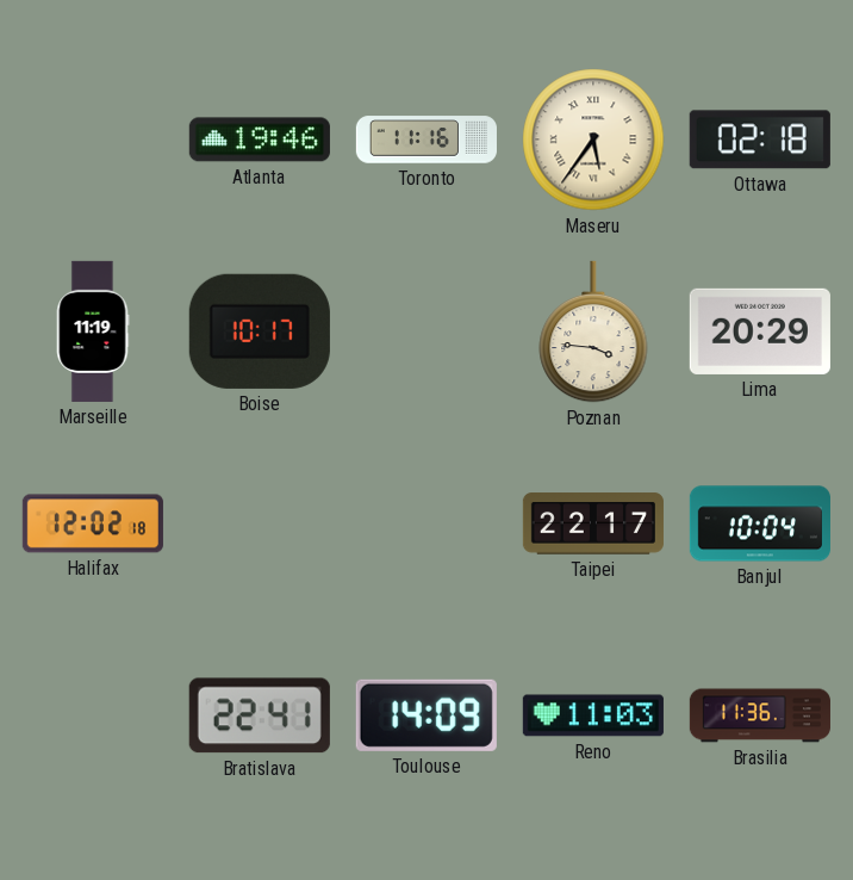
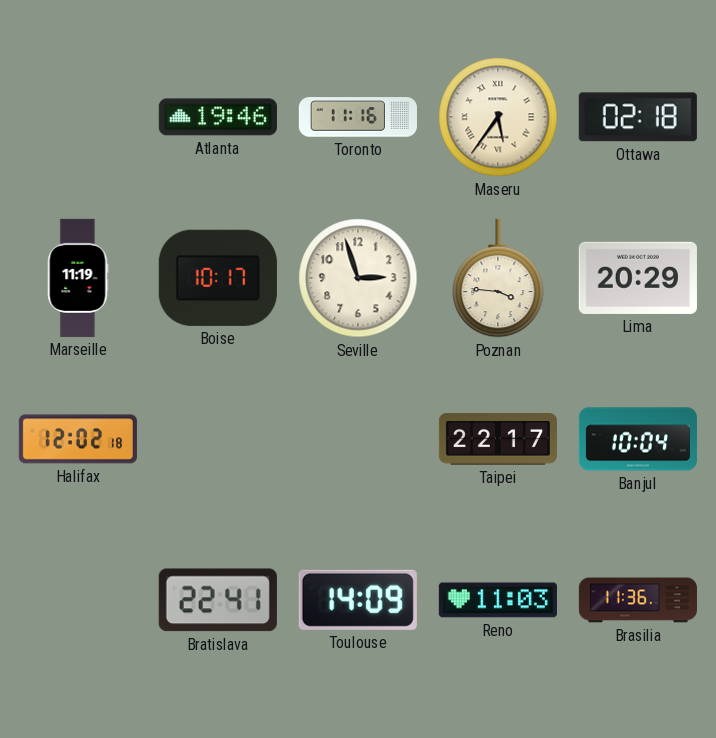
Seville: none -> 2:57 (358, 278)
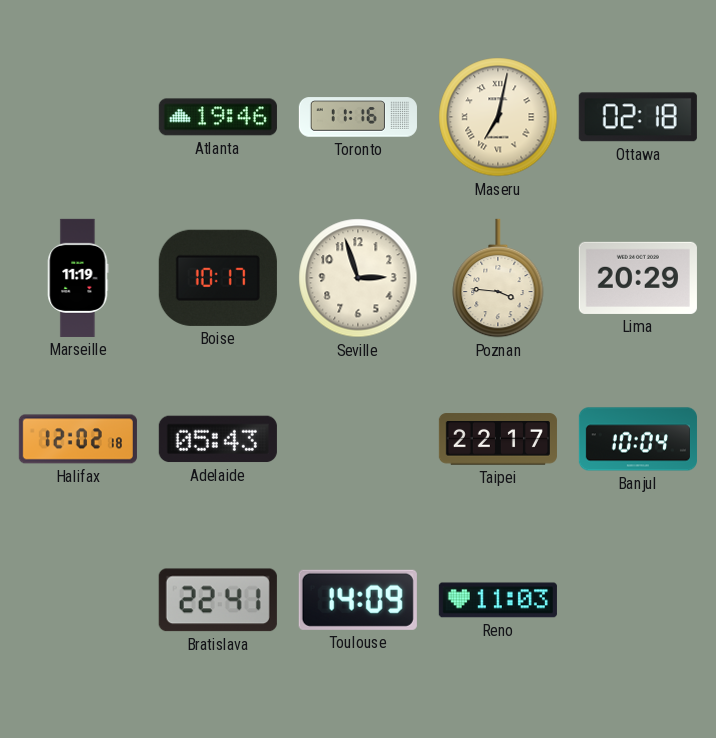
Maseru: 5:36 -> 7:02 (498, 117)
Adelaide: none -> 05:43 (218, 439)
Brasilia: 11:36 -> none (638, 600)
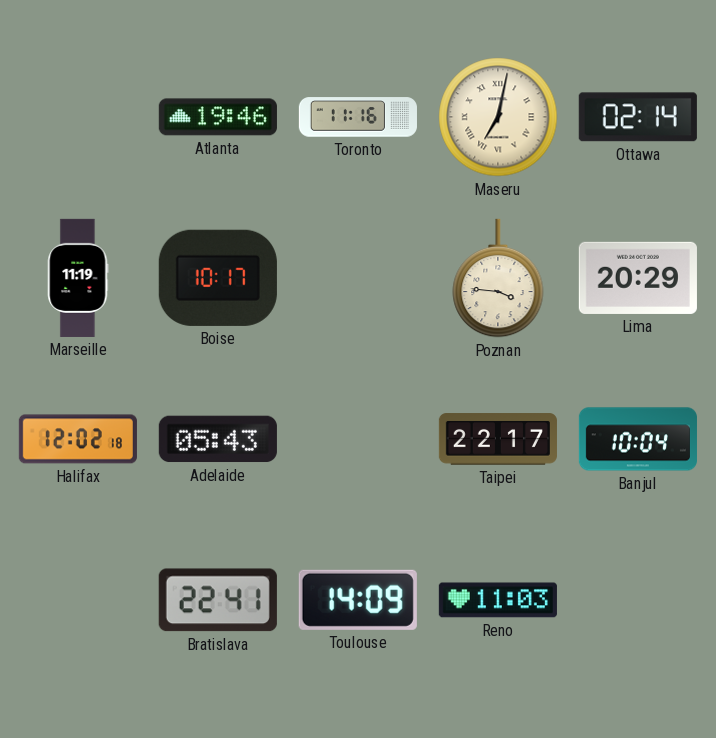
Ottawa: 02:18 -> 02:14 (638, 117)
Seville: 2:57 -> none (358, 278)
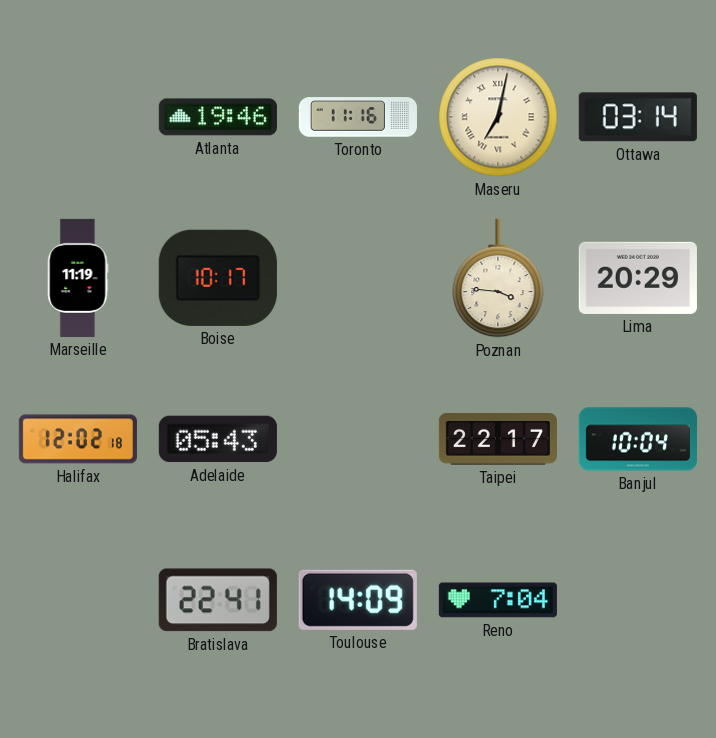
Ottawa: 02:14 -> 03:14 (638, 117)
Reno: 11:03 -> 7:04 (498, 600)
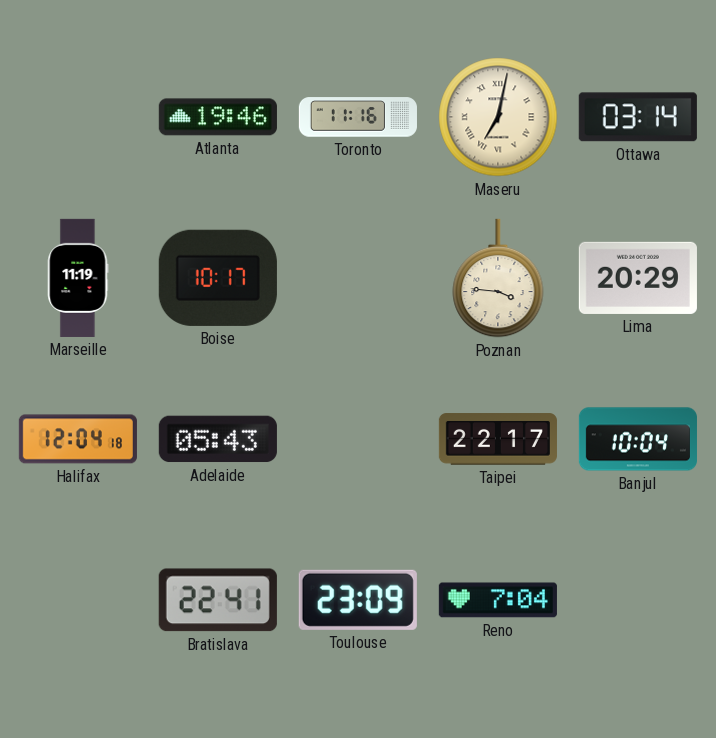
Halifax: 12:02 -> 12:04 (78, 439)
Toulouse: 14:09 -> 23:09 (358, 600)
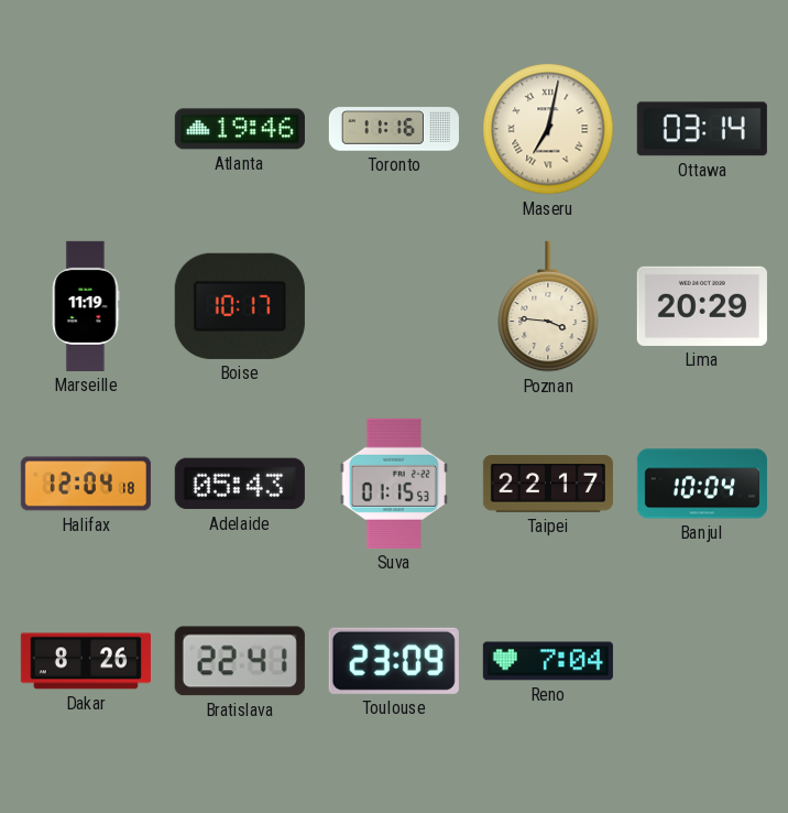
Suva: none -> 01:15 (394, 484)
Dakar: none -> 8:26 (86, 661)
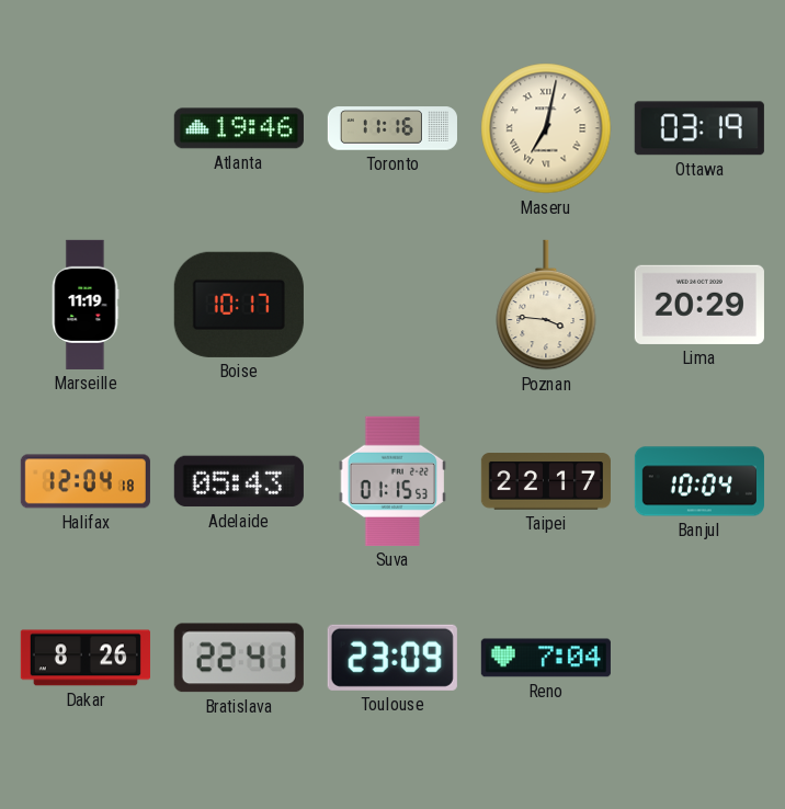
Ottawa: 03:14 -> 03:19 (699, 128)
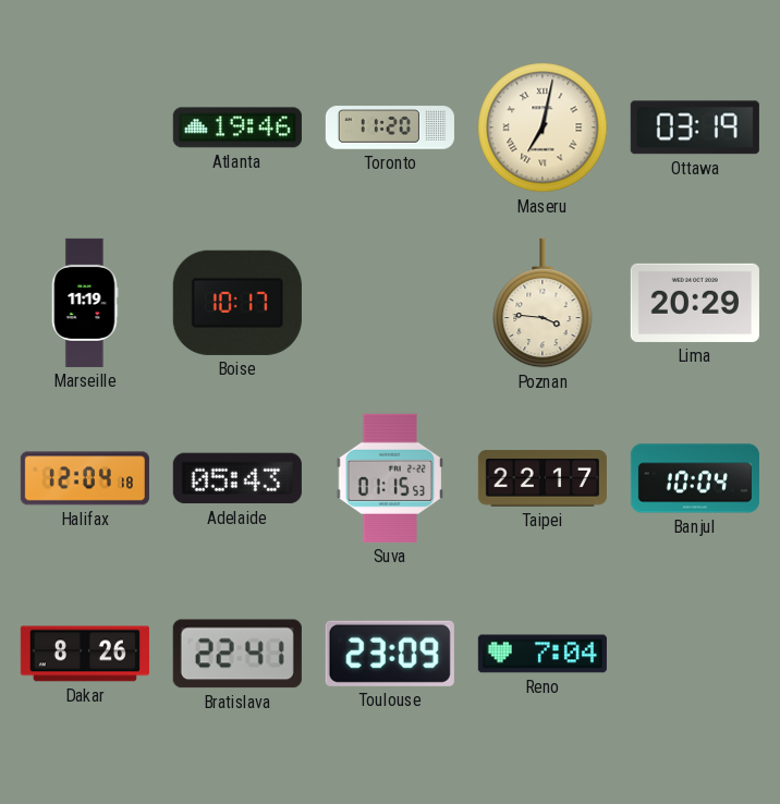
Toronto: 11:16 -> 11:20 (390, 127)
